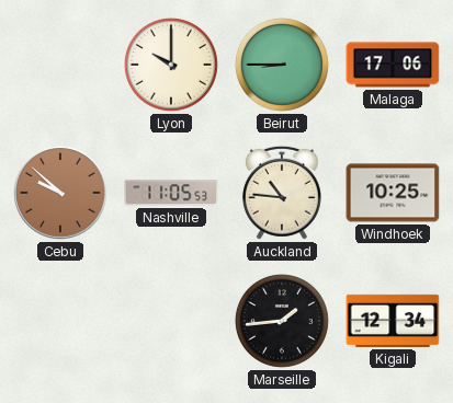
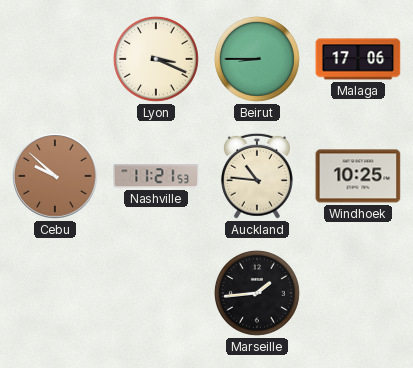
Lyon: 10:00 -> 3:19 (156, 59)
Nashville: 11:05 -> 11:21 (156, 176)
Kigali: 12:34 -> none (393, 321)
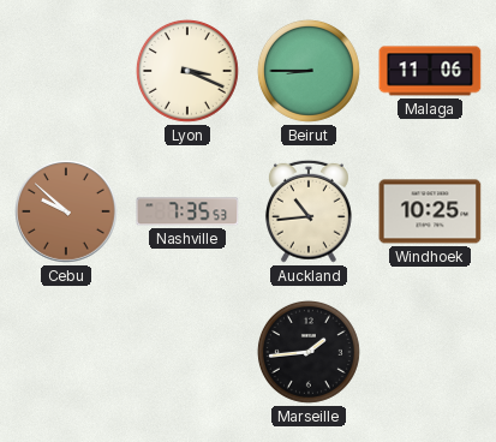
Malaga: 17:06 -> 11:06 (430, 71)
Nashville: 11:21 -> 7:35 (187, 211)
Auckland: 10:46 -> 10:44 (309, 211)
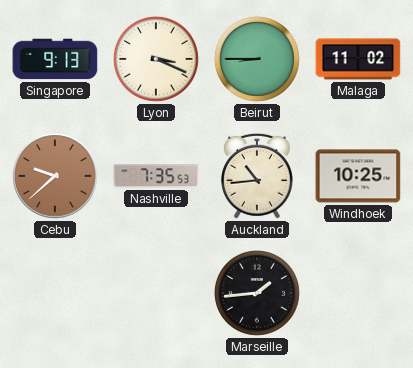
Singapore: none -> 9:13 (55, 59)
Malaga: 11:06 -> 11:02 (358, 59)
Cebu: 9:52 -> 9:38 (56, 177)
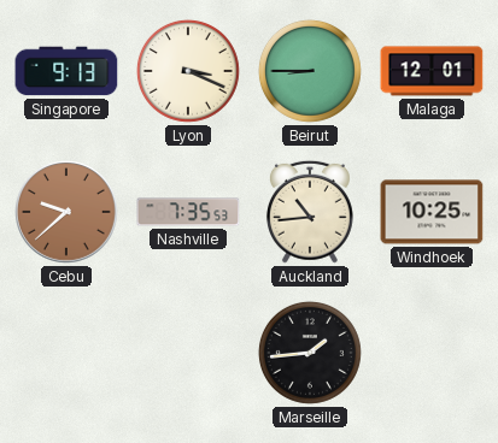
Malaga: 11:02 -> 12:01 (432, 71)
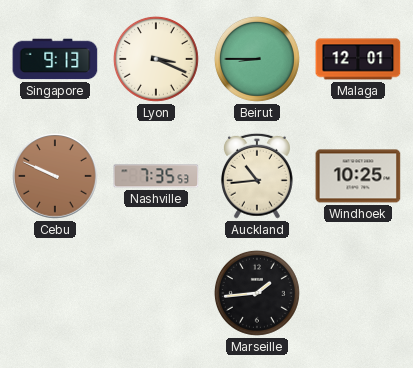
Cebu: 9:38 -> 9:49 (56, 177)
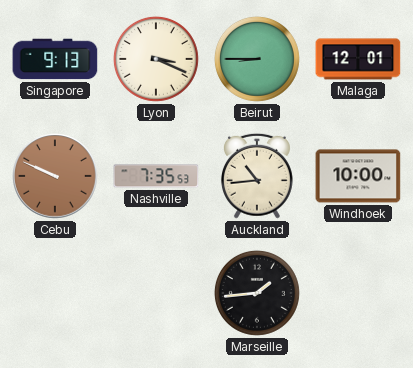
Windhoek: 10:25 -> 10:00 (358, 176)
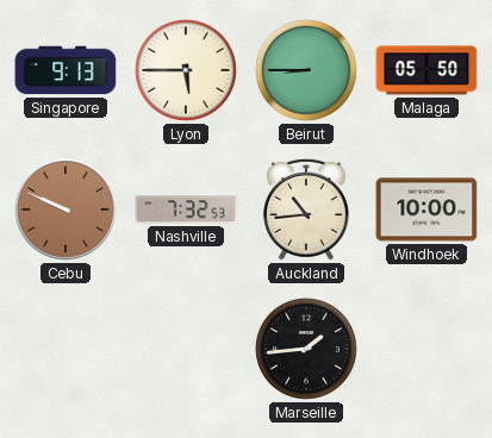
Lyon: 3:19 -> 5:45 (186, 70)
Malaga: 12:01 -> 05:50 (426, 70)
Nashville: 7:35 -> 7:32 (186, 209)
